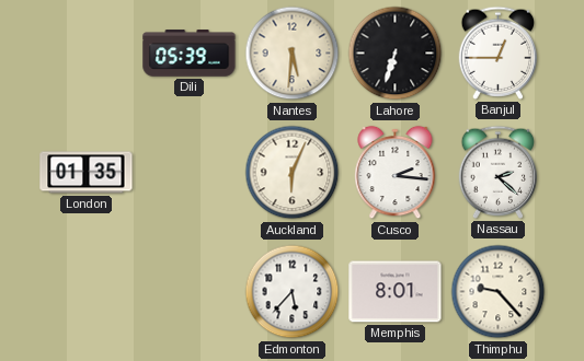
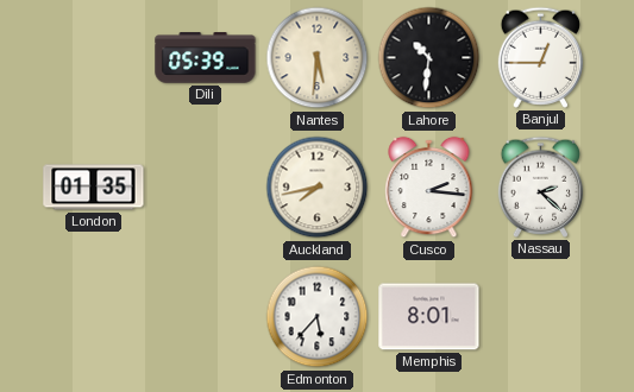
Lahore: 6:33 -> 10:31 (429, 58)
Auckland: 6:04 -> 7:43 (318, 188)
Thimphu: 9:23 -> none (499, 292)
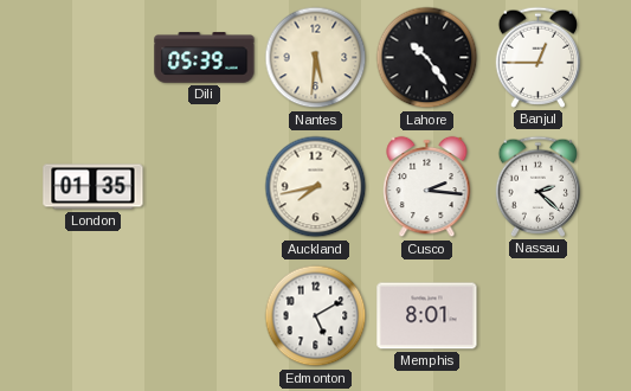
Lahore: 10:31 -> 10:24 (427, 58)
Edmonton: 5:37 -> 5:10 (316, 316)
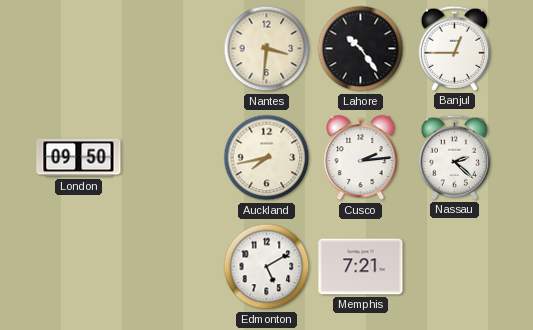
Dili: 05:39 -> none (205, 58)
Nantes: 5:31 -> 3:31 (267, 49)
London: 01:35 -> 09:50 (79, 158)
Cusco: 2:16 -> 2:14 (361, 158)
Memphis: 8:01 -> 7:21 (361, 267)
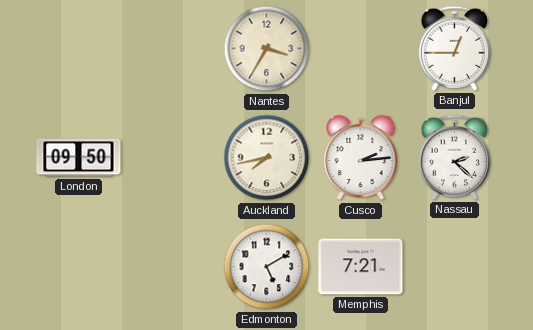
Nantes: 3:31 -> 3:35 (267, 49)
Lahore: 10:24 -> none (361, 49)
